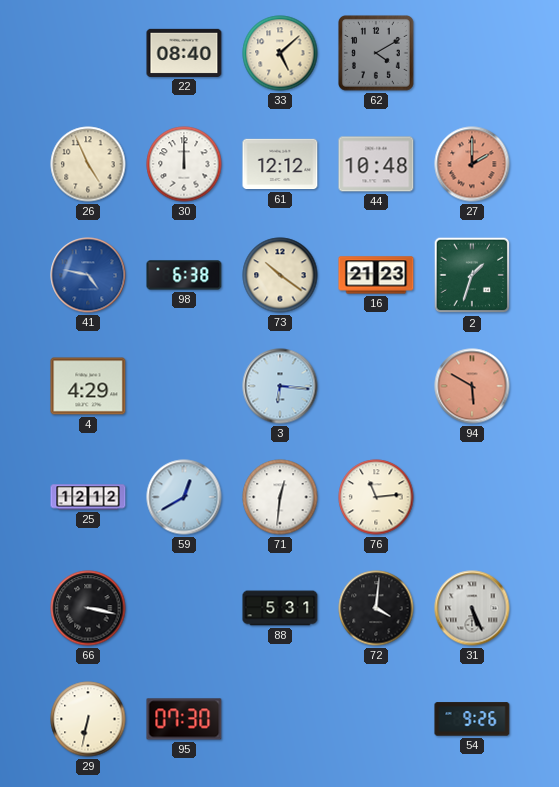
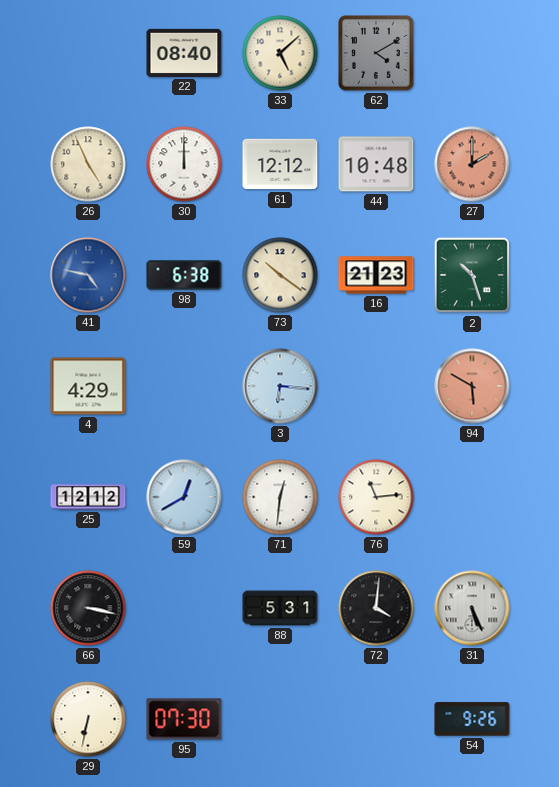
2: 1:33 -> 10:27 (472, 275)
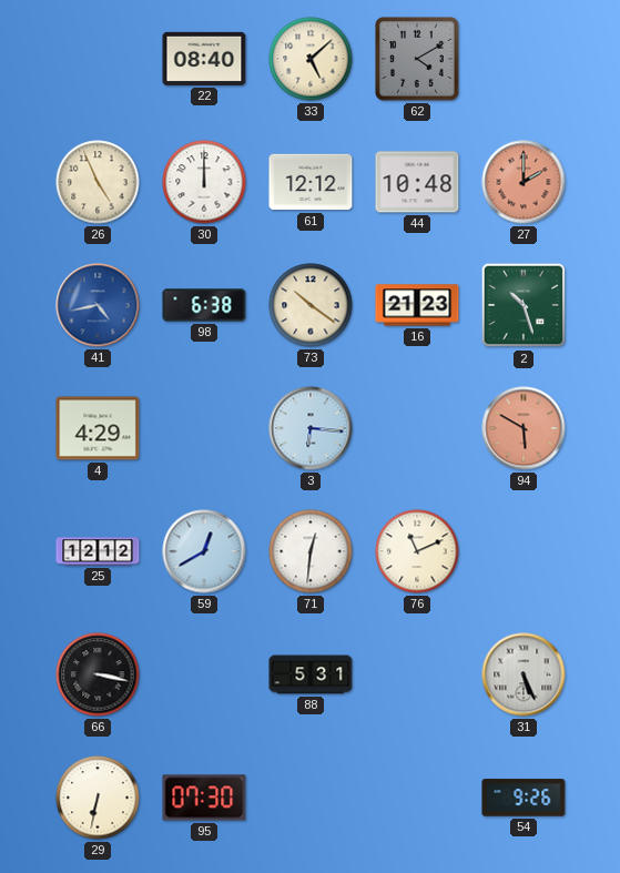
41: 4:47 -> 4:43 (98, 305)
76: 11:14 -> 11:11 (417, 551)
72: 4:01 -> none (376, 608)
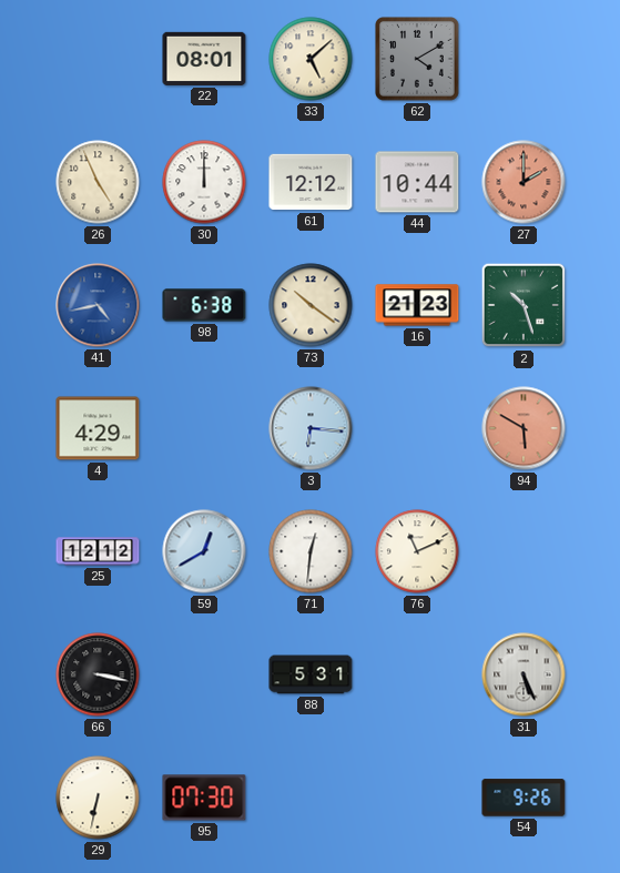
22: 08:40 -> 08:01 (204, 59)
44: 10:48 -> 10:44 (417, 182)
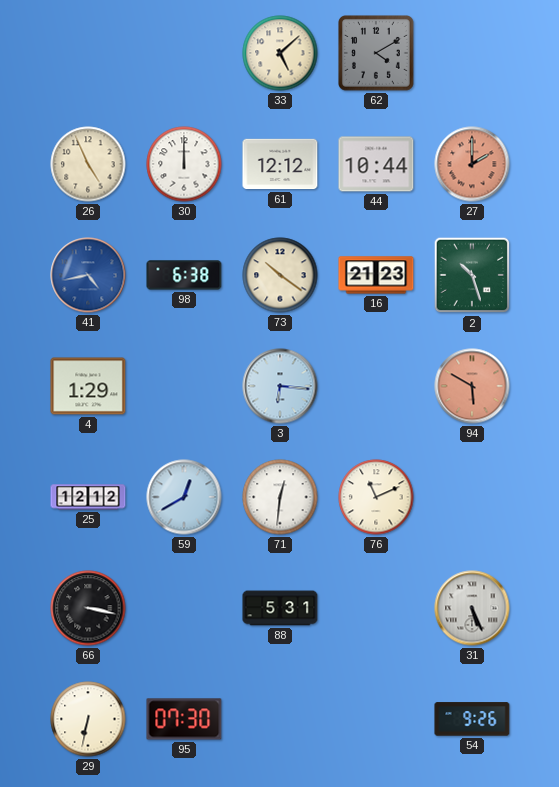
22: 08:01 -> none (204, 59)
4: 4:29 -> 1:29 (88, 386)
